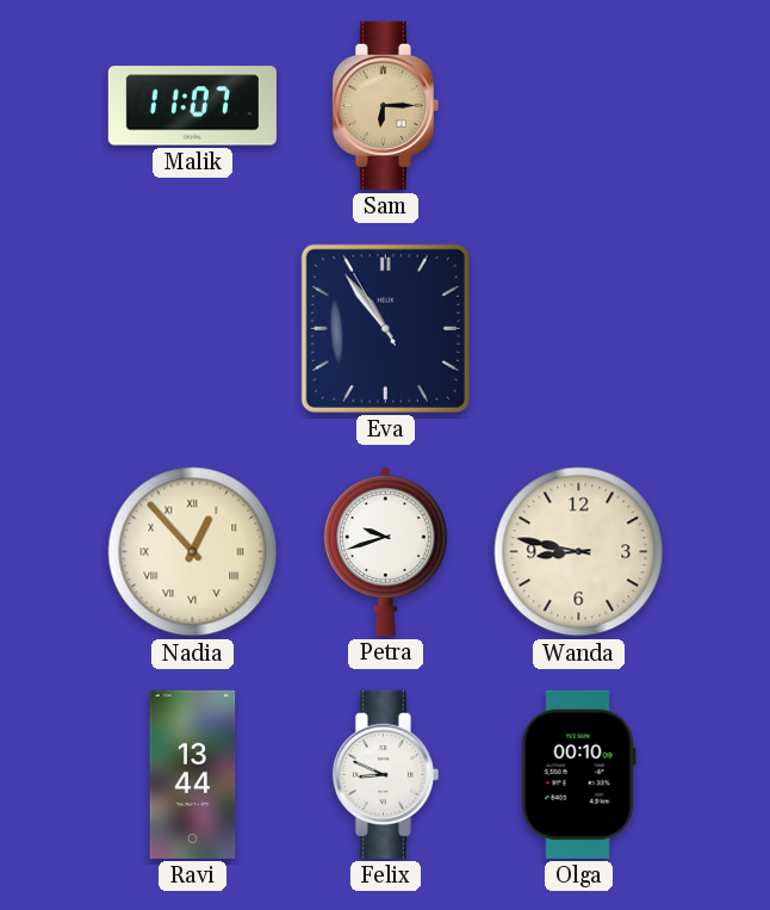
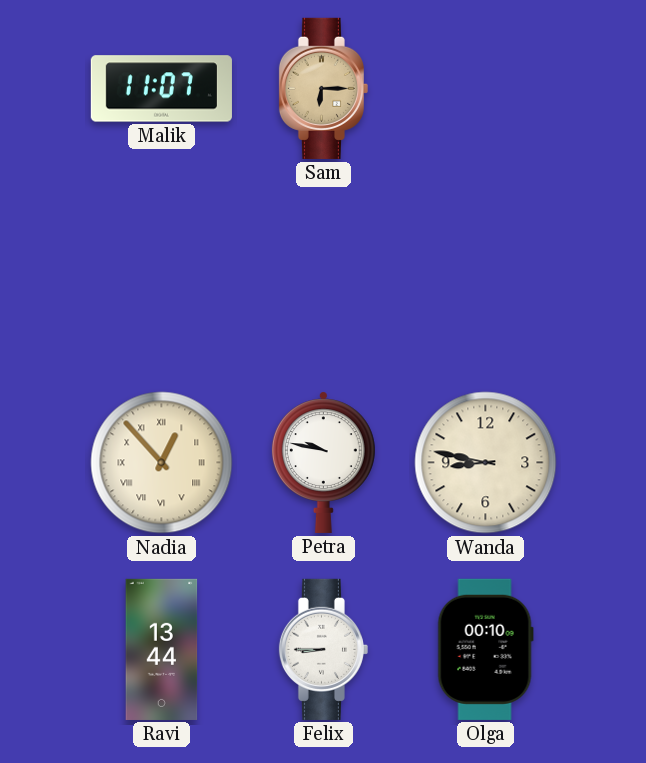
Eva: 10:53 -> none (385, 328)
Petra: 9:42 -> 9:47 (323, 462)
Felix: 8:49 -> 8:45 (323, 649)
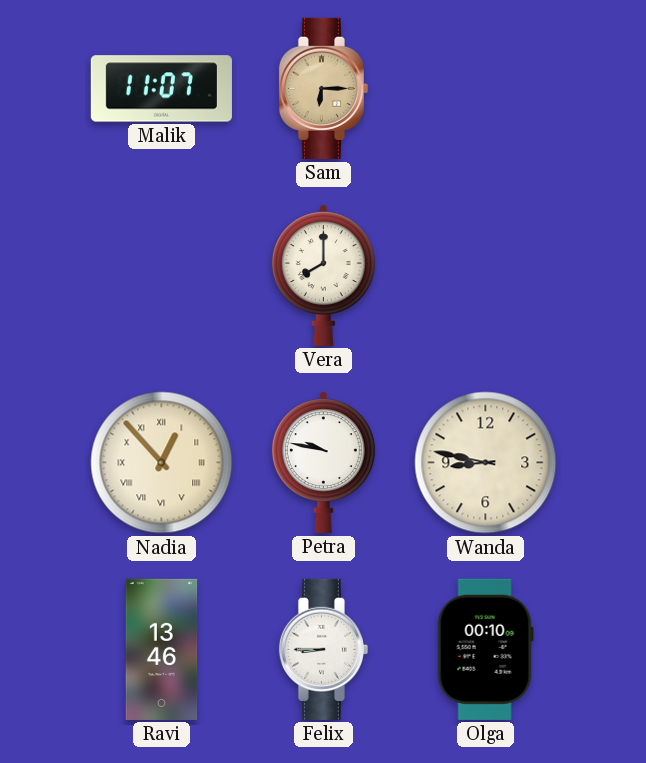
Vera: none -> 8:00 (323, 275)
Ravi: 13:44 -> 13:46 (162, 649)
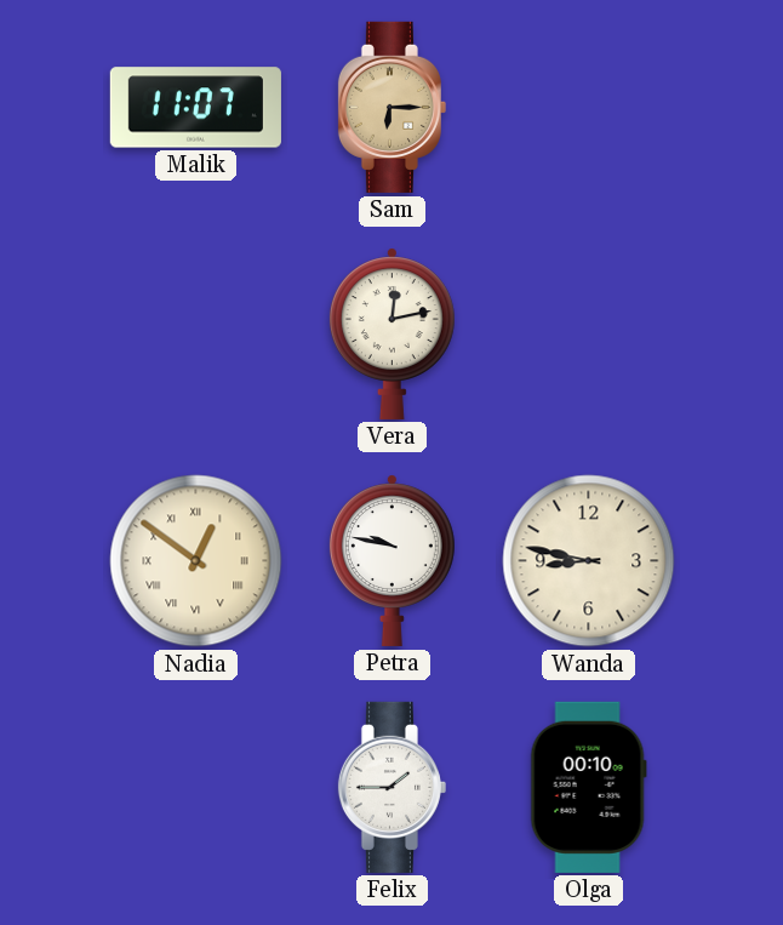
Vera: 8:00 -> 12:13 (391, 333)
Nadia: 12:53 -> 12:51 (196, 561)
Ravi: 13:46 -> none (162, 649)
Felix: 8:45 -> 1:45 (391, 787)
